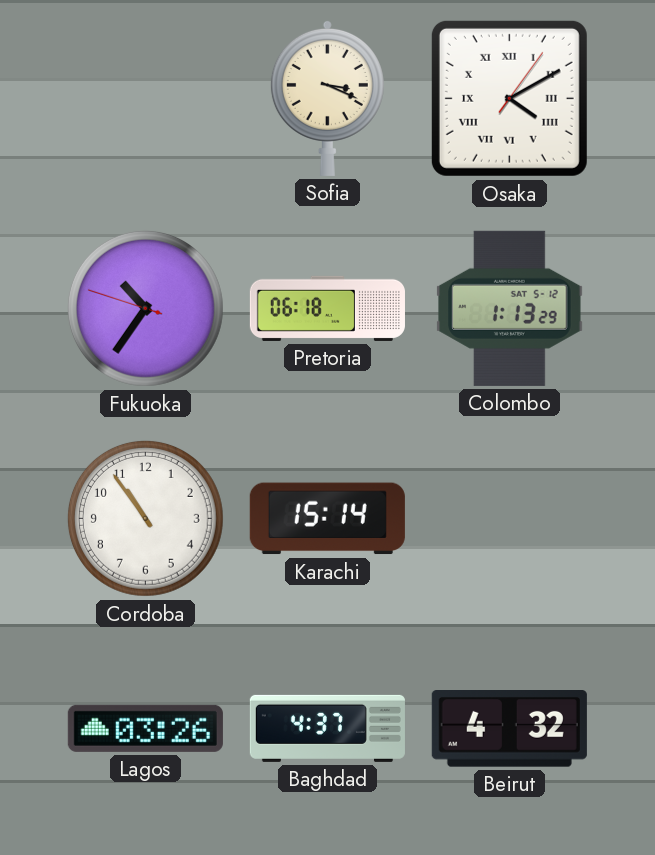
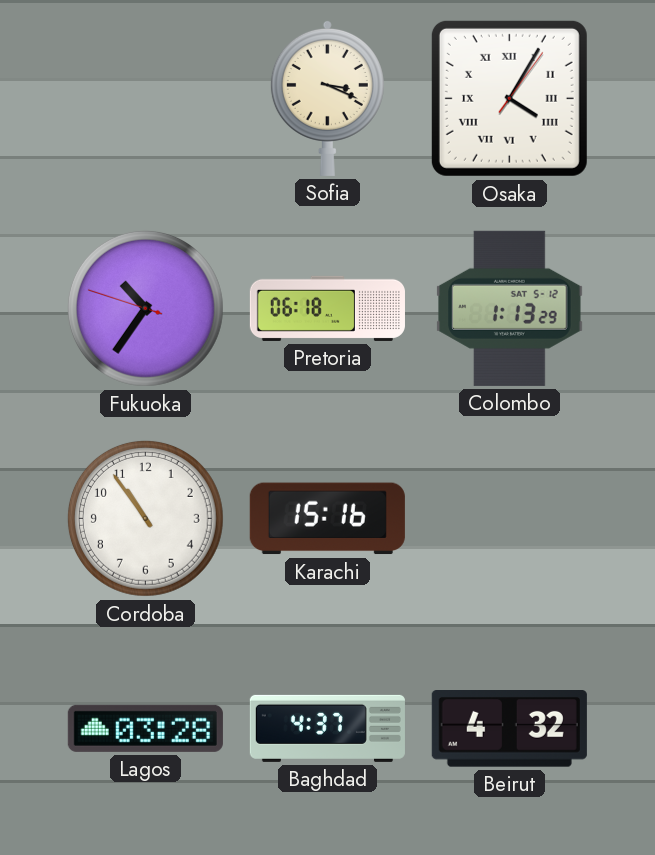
Osaka: 4:10 -> 4:05 (509, 98)
Karachi: 15:14 -> 15:16 (327, 519)
Lagos: 03:26 -> 03:28 (145, 728)
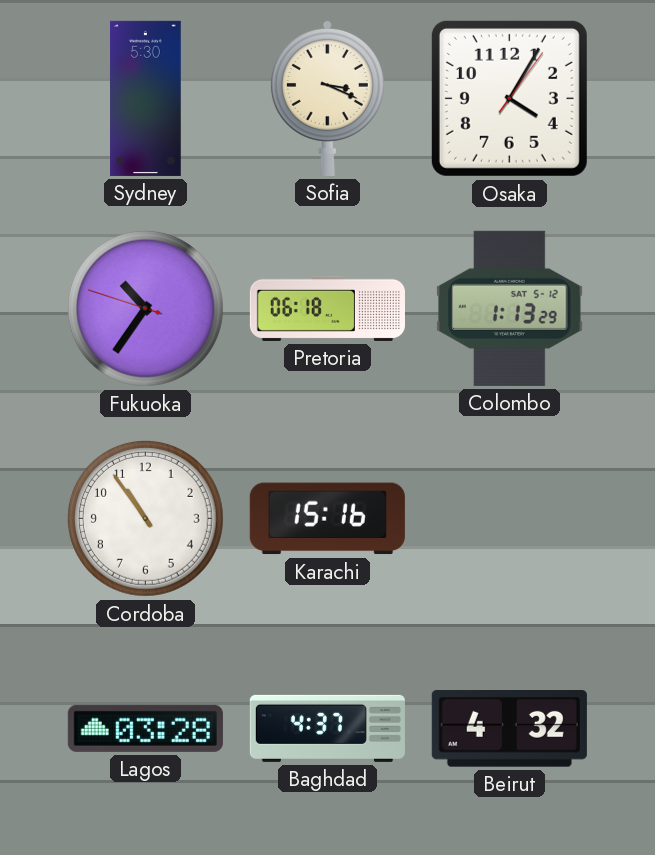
Sydney: none -> 5:30 (146, 98)
Osaka numerals: Roman -> Arabic (509, 98)
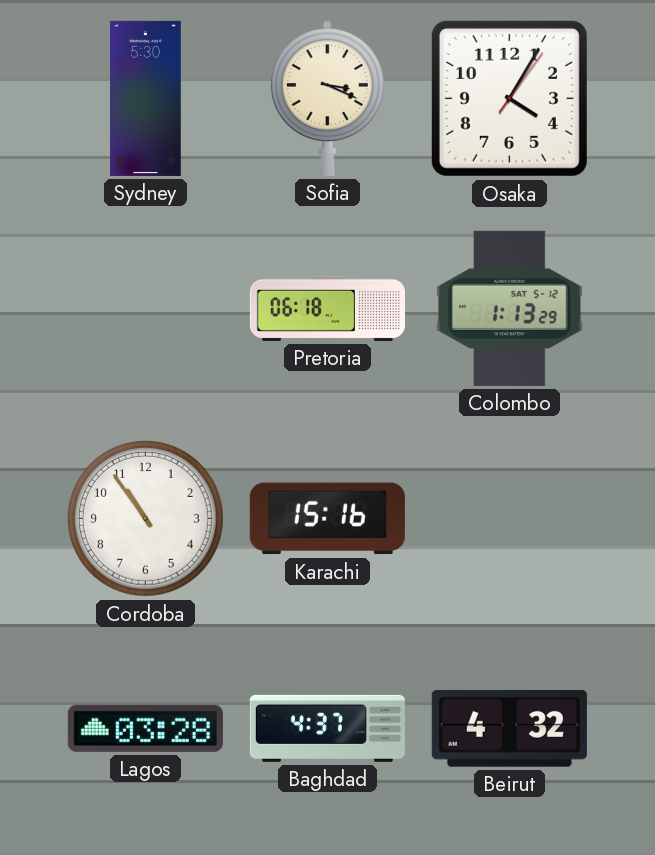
Fukuoka: 10:35 -> none (145, 308)
